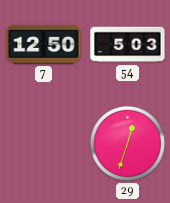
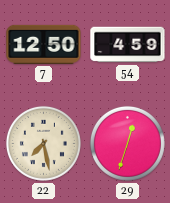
54: 5:03 -> 4:59 (128, 45)
22: none -> 7:28 (43, 143)
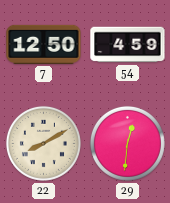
22: 7:28 -> 8:10 (43, 143)
29: 12:33 -> 12:31 (127, 143)
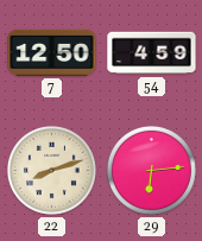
22: 8:10 -> 8:12 (51, 170)
29: 12:31 -> 6:14 (151, 170)
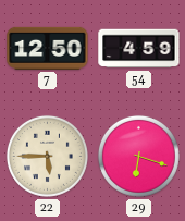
22: 8:12 -> 5:45 (47, 156)
29: 6:14 -> 6:18 (138, 156)
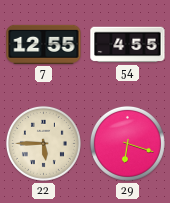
7: 12:50 -> 12:55 (44, 44)
54: 4:59 -> 4:55 (128, 45)
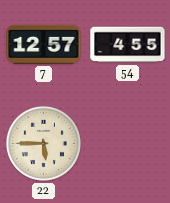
7: 12:55 -> 12:57 (44, 44)
29: 6:18 -> none (127, 143)
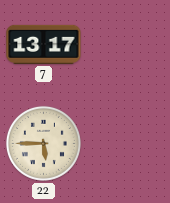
7: 12:57 -> 13:17 (44, 44)
54: 4:55 -> none (128, 45)
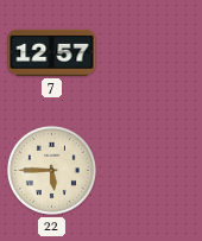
7: 13:17 -> 12:57 (52, 52)
